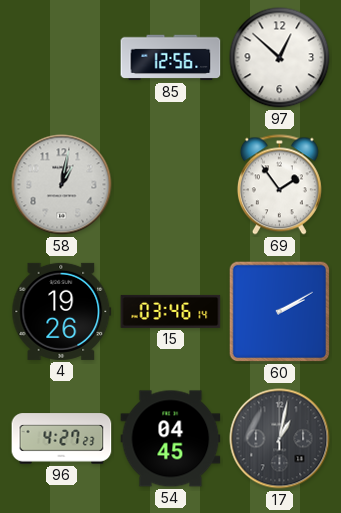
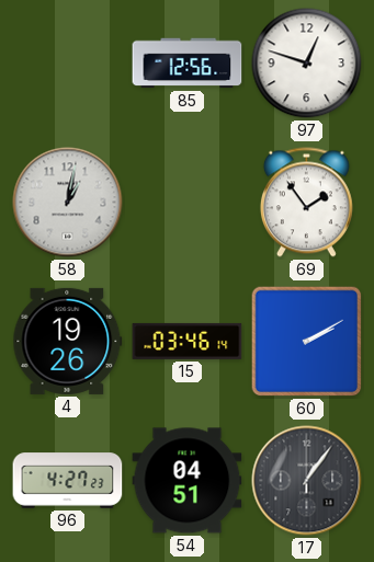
97: 12:52 -> 12:48 (307, 64)
54: 04:45 -> 04:51 (188, 481)
17: 1:02 -> 1:06 (307, 481)
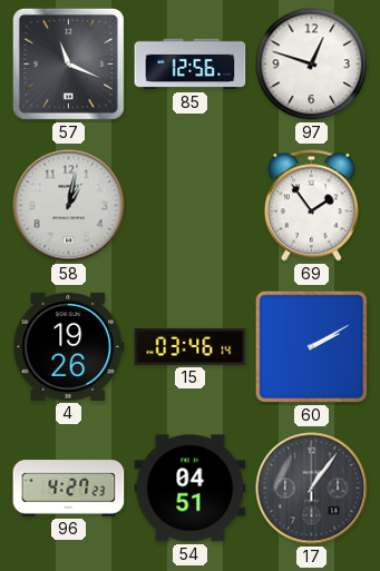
57: none -> 11:19 (68, 63)
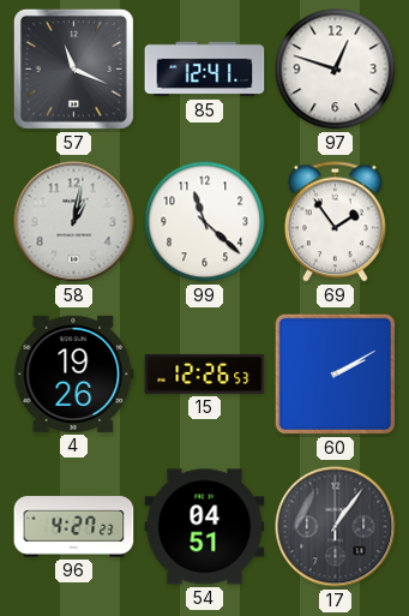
85: 12:56 -> 12:41 (205, 70)
99: none -> 11:22 (205, 222)
15: 03:46 -> 12:26 (205, 373)
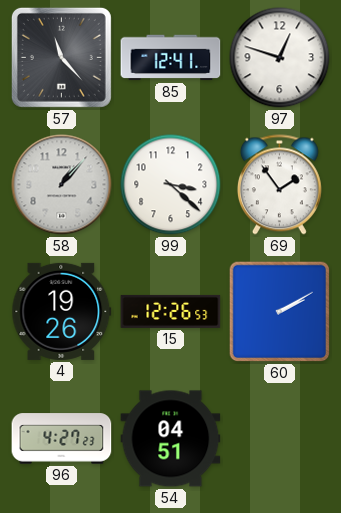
57: 11:19 -> 11:23 (61, 57)
58: 1:02 -> 1:07 (62, 185)
99: 11:22 -> 3:22 (171, 185)
17: 1:06 -> none (336, 527)
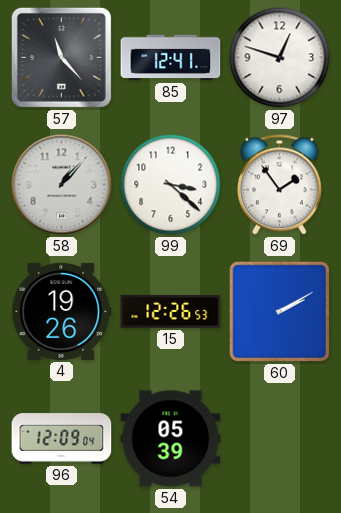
96: 4:27 -> 12:09 (62, 439)
54: 04:51 -> 05:39 (171, 439)
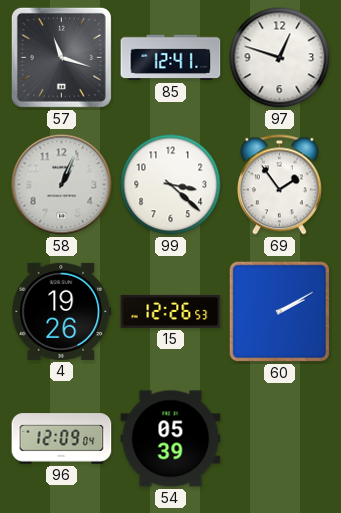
57: 11:23 -> 11:18 (61, 57)
58: 1:07 -> 1:04 (62, 185)
